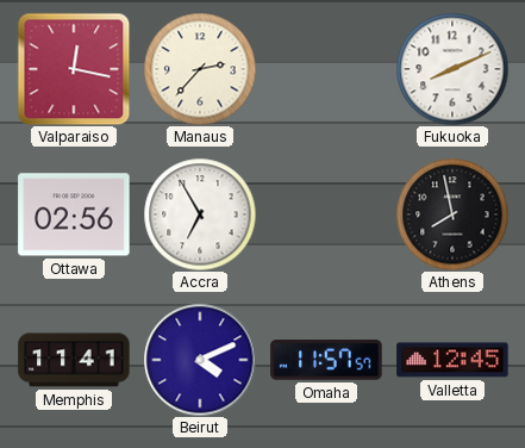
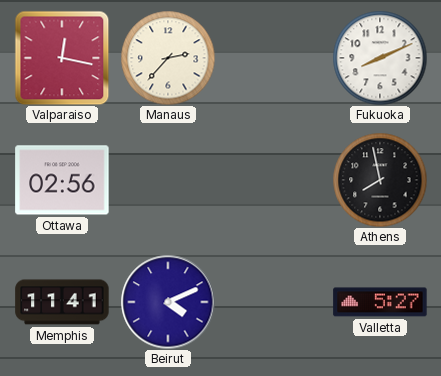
Accra: 6:55 -> none (200, 214)
Omaha: 11:57 -> none (326, 360)
Valletta: 12:45 -> 5:27 (380, 302)
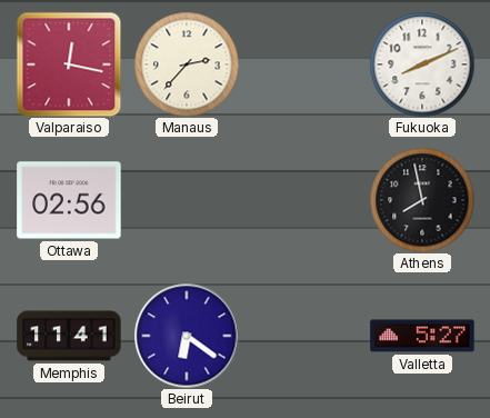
Beirut: 4:11 -> 6:21 (187, 336)
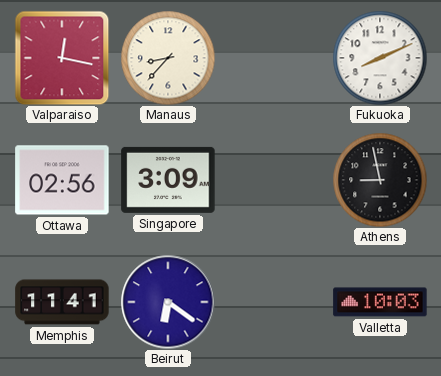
Manaus: 2:37 -> 8:37 (168, 58)
Singapore: none -> 3:09 (168, 180)
Athens: 7:58 -> 8:58 (380, 180)
Valletta: 5:27 -> 10:03 (380, 302)
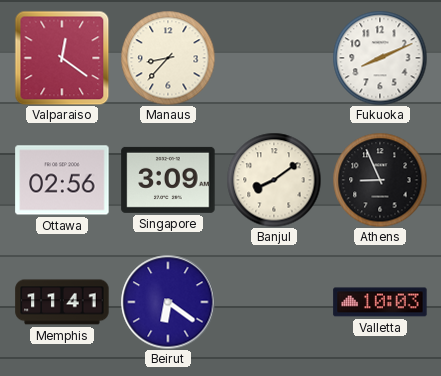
Valparaiso: 12:17 -> 12:21 (62, 58)
Banjul: none -> 8:09 (274, 180)
Athens: 8:58 -> 8:56 (380, 180)
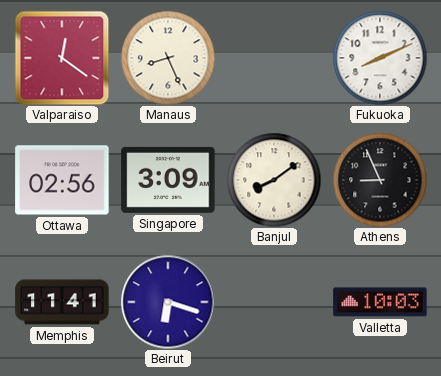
Manaus: 8:37 -> 8:26 (168, 58)
Beirut: 6:21 -> 6:18 (168, 302)
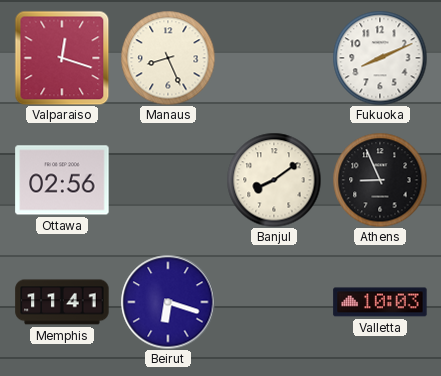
Valparaiso: 12:21 -> 12:18 (62, 58)
Singapore: 3:09 -> none (168, 180)
